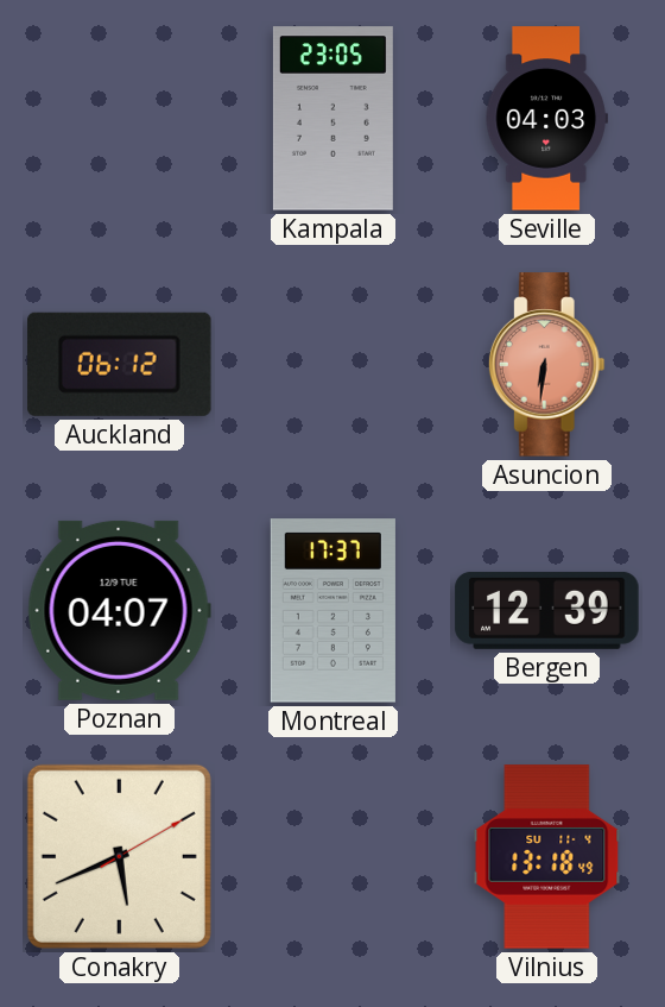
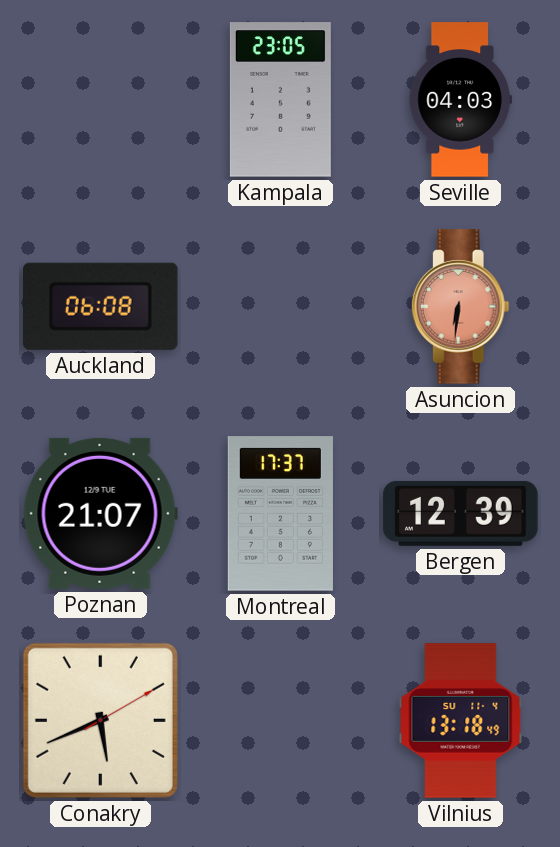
Auckland: 06:12 -> 06:08 (101, 306)
Poznan: 04:07 -> 21:07 (100, 513)
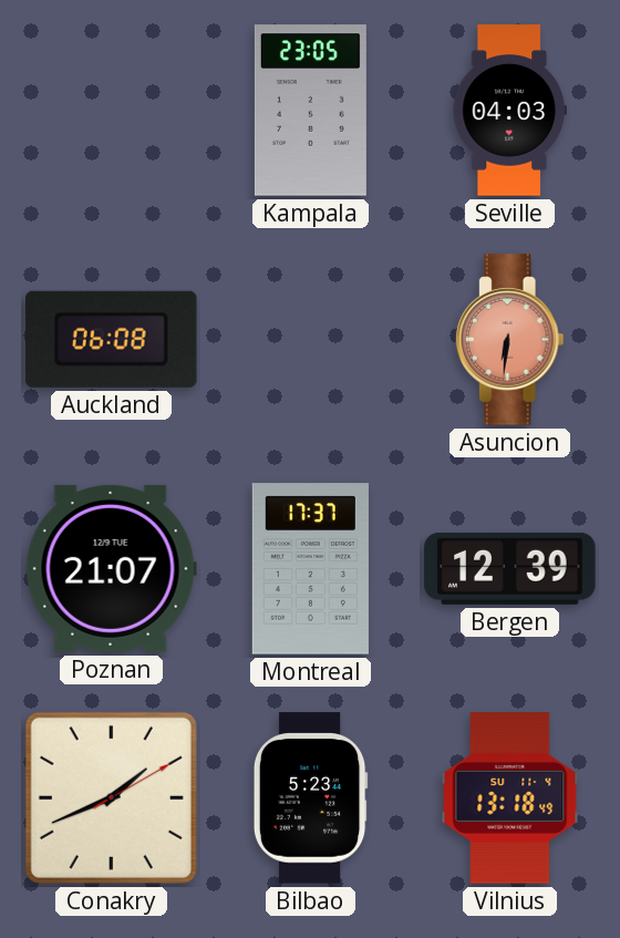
Conakry: 5:41 -> 1:41 (111, 797)
Bilbao: none -> 5:23 (310, 798)
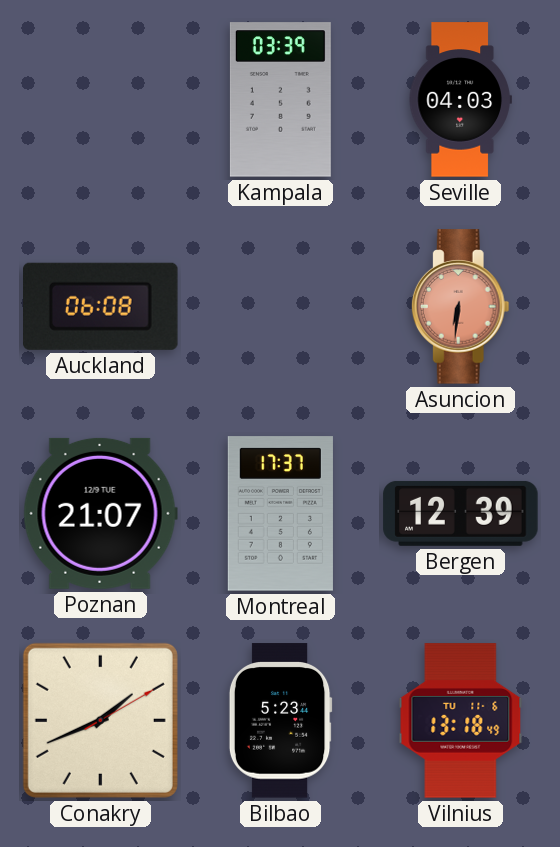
Kampala: 23:05 -> 03:39 (280, 100)
Vilnius date: SU 11-4 -> TU 11-6 (461, 721)
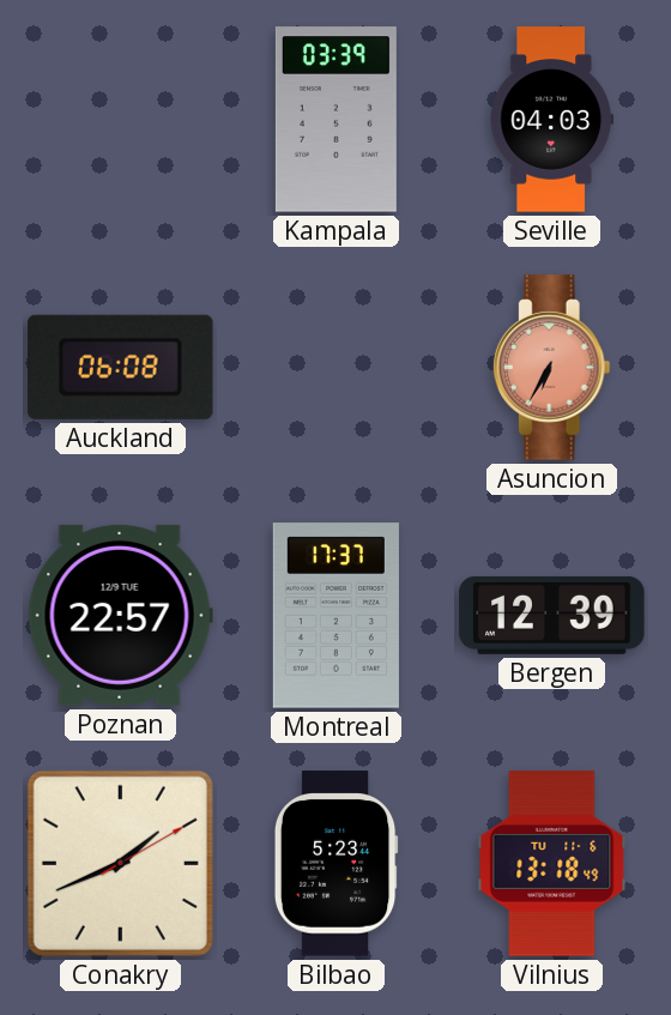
Asuncion: 6:31 -> 6:35 (551, 368)
Poznan: 21:07 -> 22:57 (120, 615)
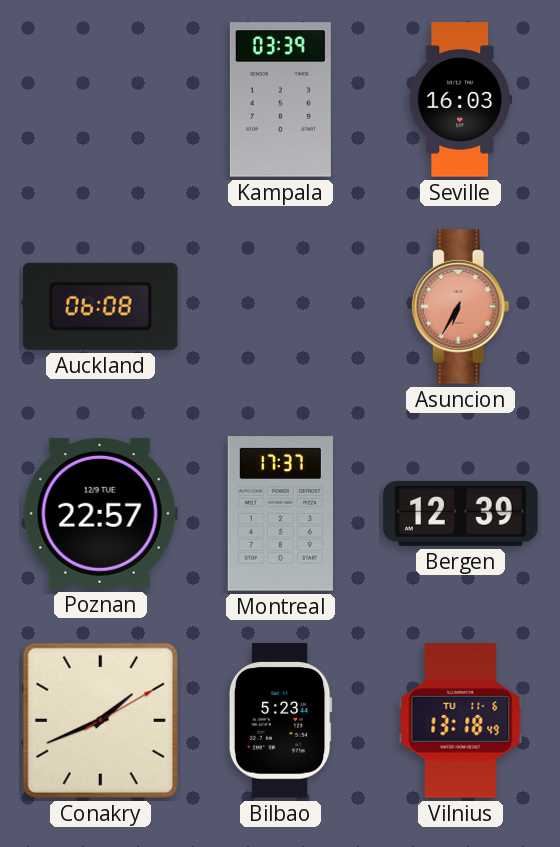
Seville: 04:03 -> 16:03 (460, 100)
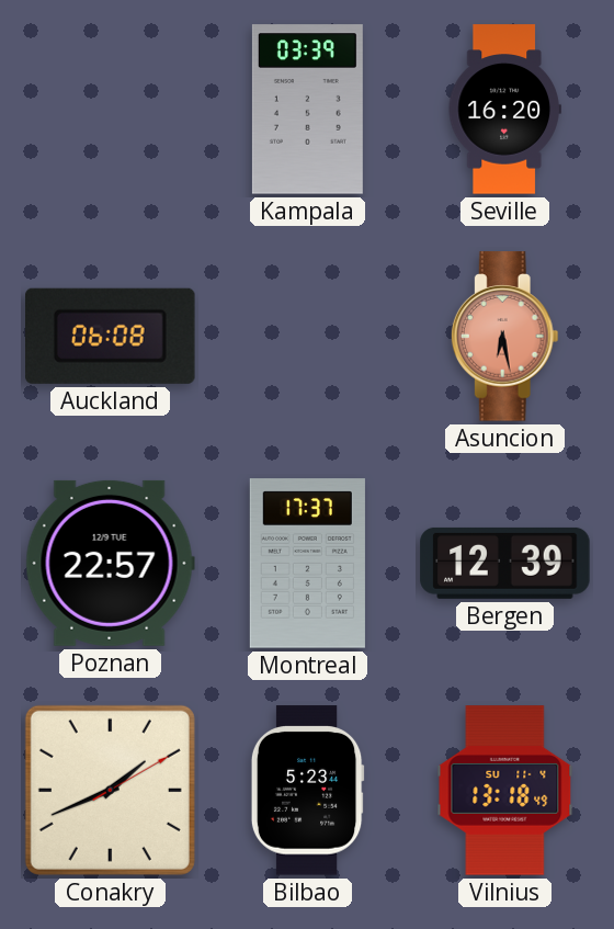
Seville: 16:03 -> 16:20 (504, 110)
Asuncion: 6:35 -> 6:28 (504, 337)
Vilnius date: TU 11-6 -> SU 11-4 (505, 791)
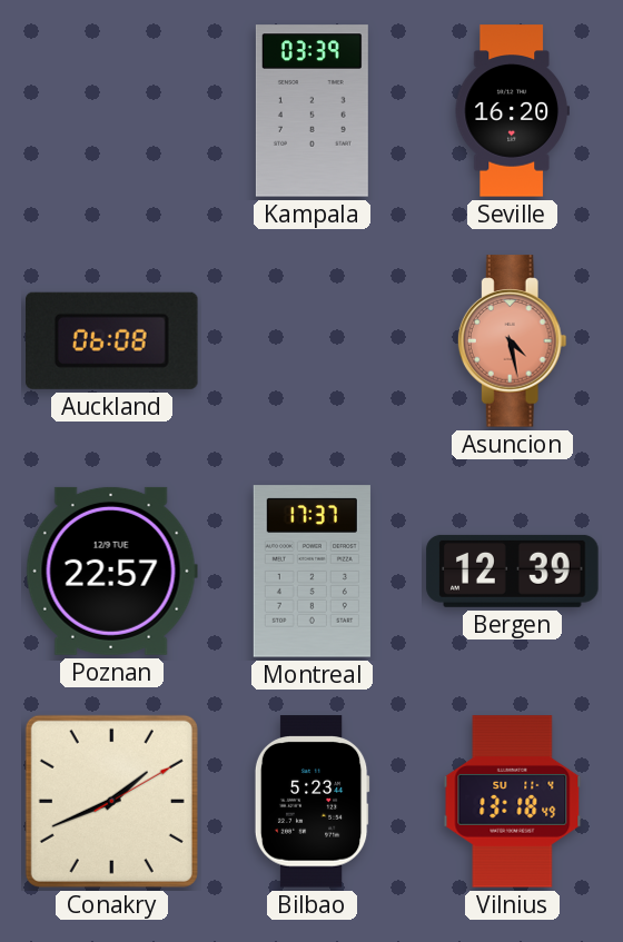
Asuncion: 6:28 -> 4:28 (512, 341)
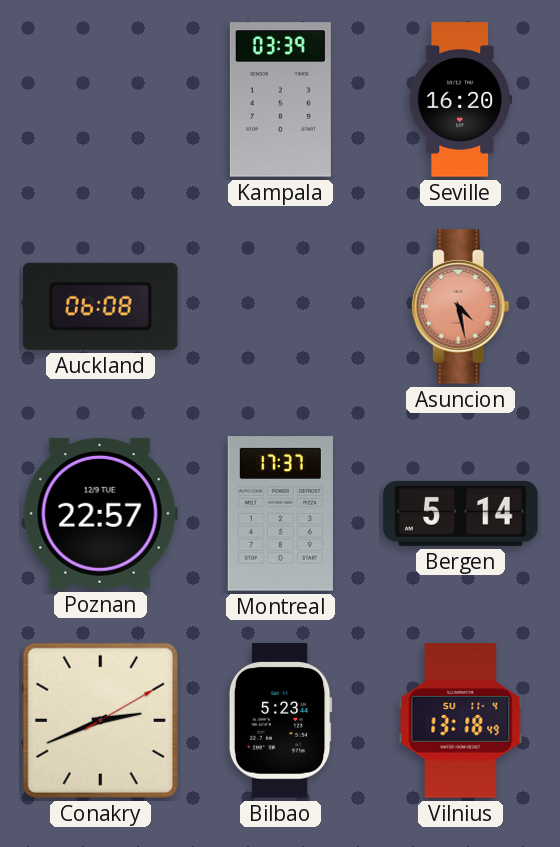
Bergen: 12:39 -> 5:14 (461, 513)
Conakry: 1:41 -> 2:41 (100, 720)
